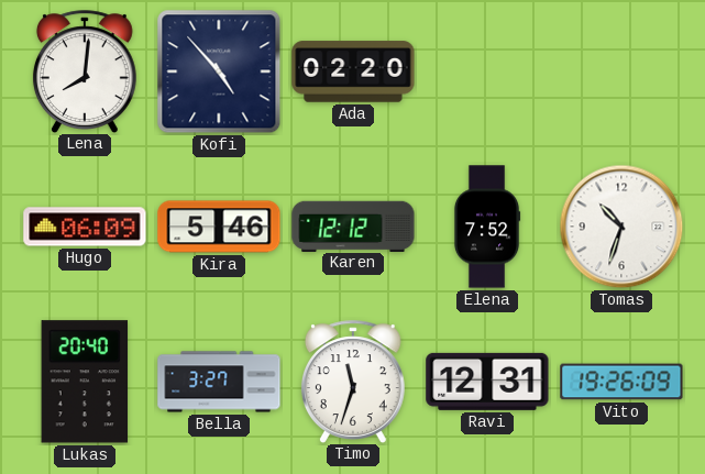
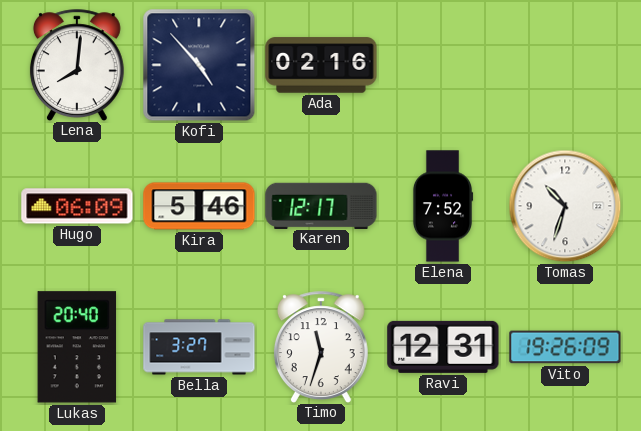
Ada: 02:20 -> 02:16 (321, 65)
Karen: 12:12 -> 12:17 (321, 205)
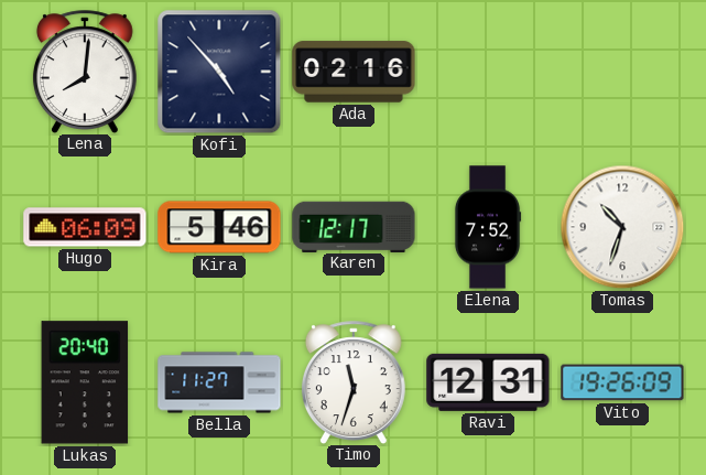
Bella: 3:27 -> 11:27 (219, 382)
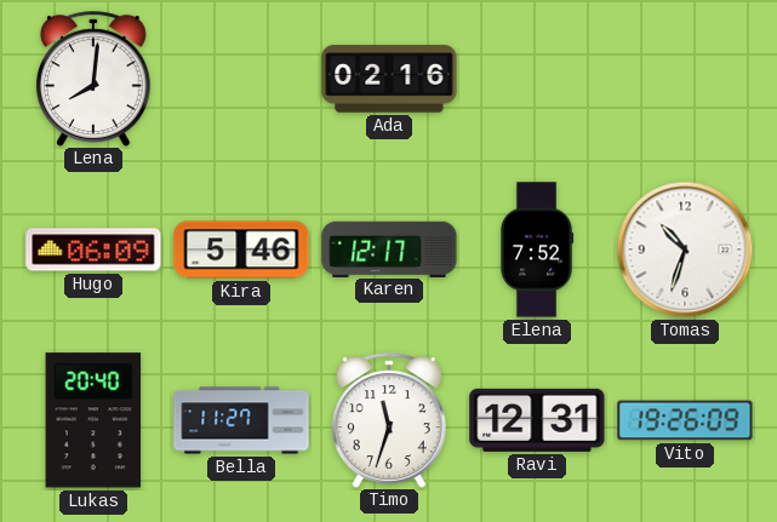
Kofi: 4:53 -> none (219, 72)
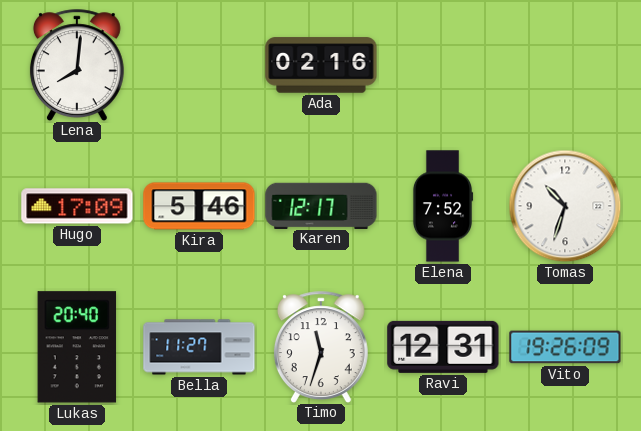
Hugo: 06:09 -> 17:09 (77, 206)
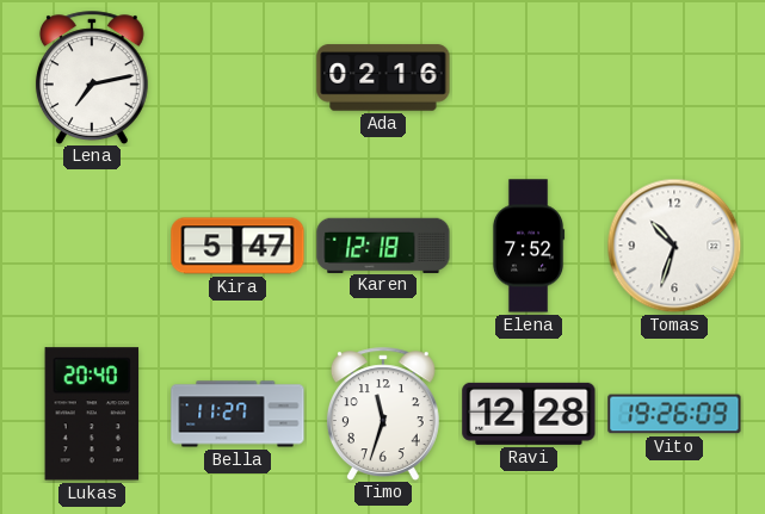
Lena: 8:01 -> 7:13 (92, 78)
Hugo: 17:09 -> none (77, 206)
Kira: 5:46 -> 5:47 (237, 246)
Karen: 12:17 -> 12:18 (383, 244)
Ravi: 12:31 -> 12:28 (529, 414)
